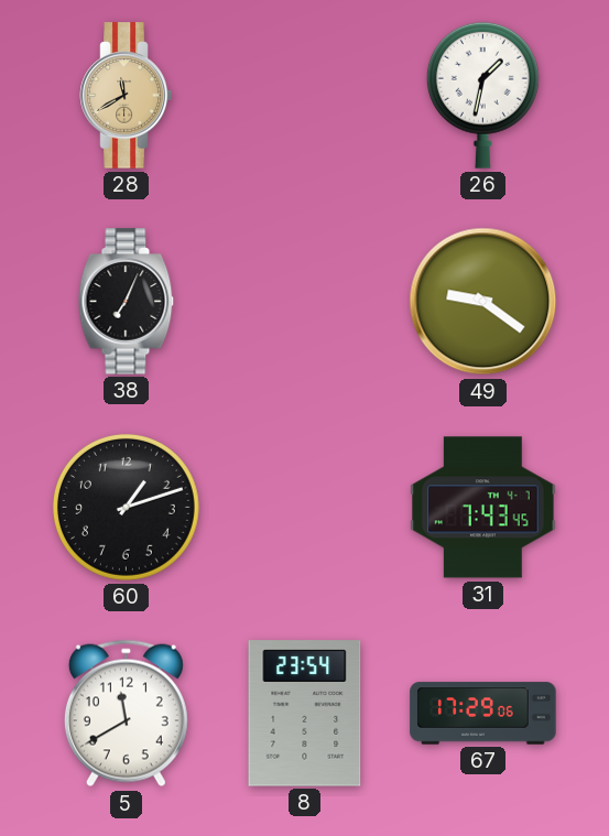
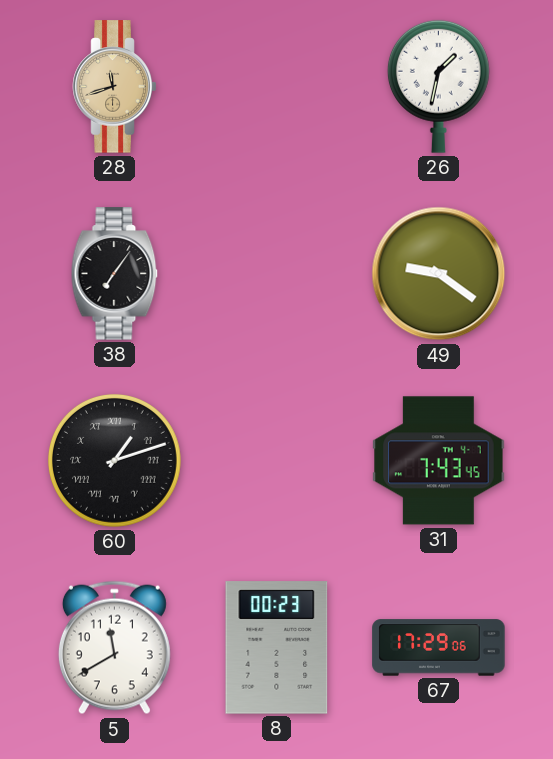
28: 11:40 -> 11:42 (115, 87)
38: 7:04 -> 7:06 (115, 274)
60 numerals: Arabic -> Roman (114, 460)
8: 23:54 -> 00:23 (277, 648)
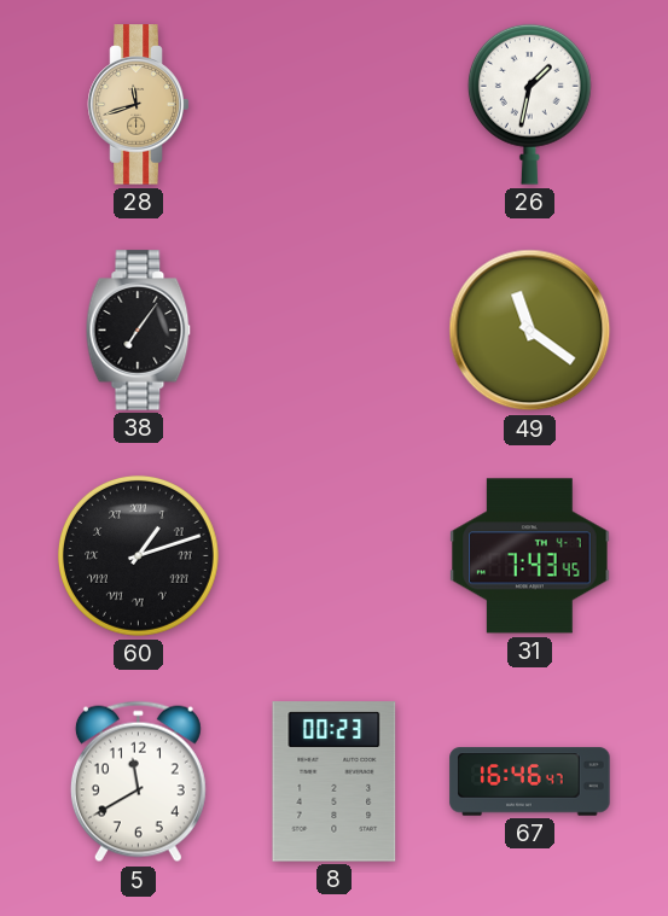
49: 9:21 -> 11:21 (530, 331)
67: 17:29 -> 16:46 (530, 782)
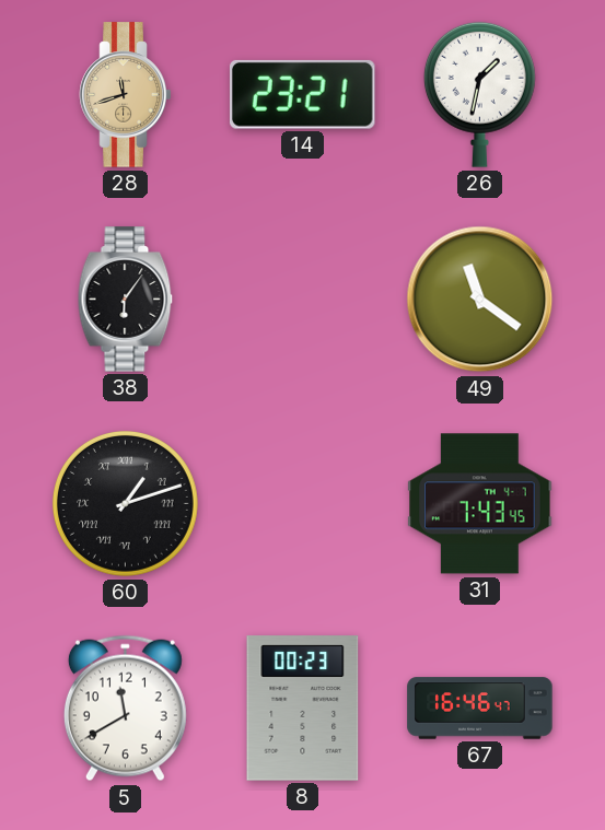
14: none -> 23:21 (302, 94)
38: 7:06 -> 6:06 (126, 300)
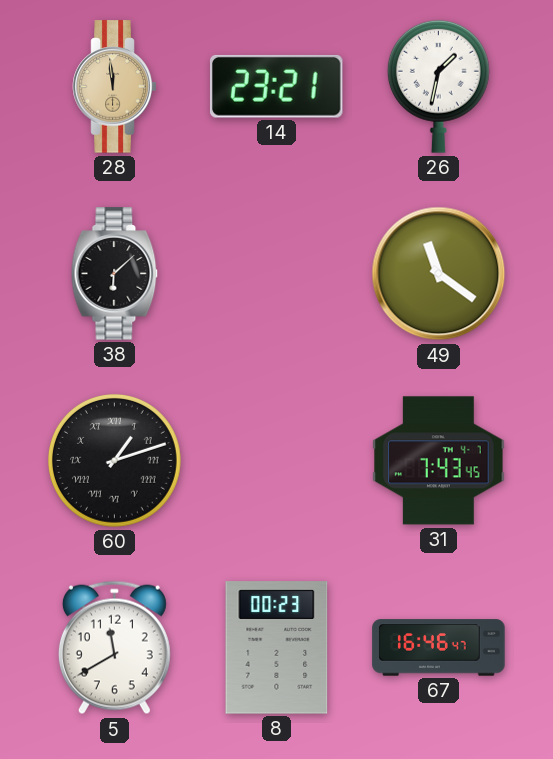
28: 11:42 -> 11:59 (115, 87)
38: 6:06 -> 6:08 (115, 274)
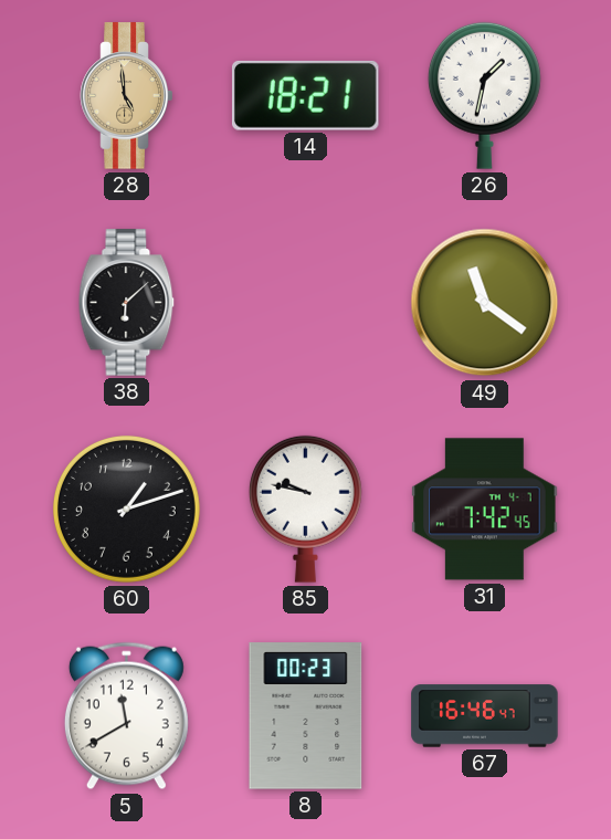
28: 11:59 -> 4:59 (127, 96)
14: 23:21 -> 18:21 (305, 95)
60 numerals: Roman -> Arabic (126, 508)
85: none -> 9:47 (305, 508)
31: 7:43 -> 7:42 (485, 510)
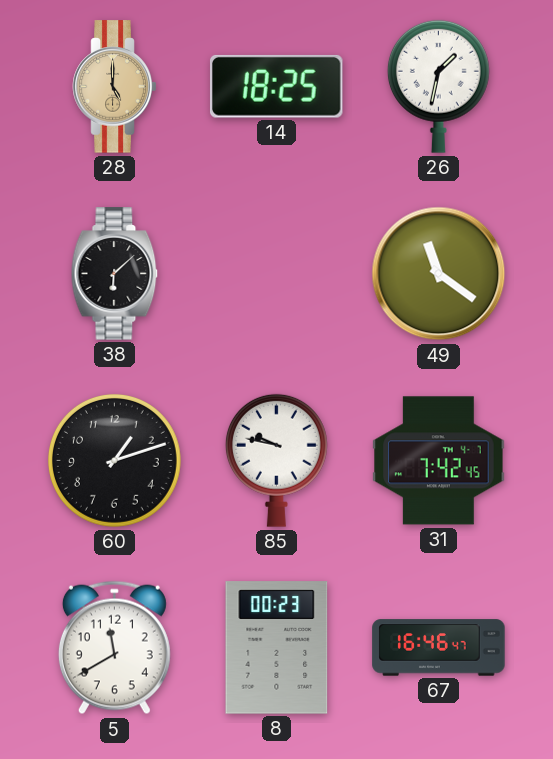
28: 4:59 -> 5:00 (115, 87)
14: 18:21 -> 18:25 (276, 86)
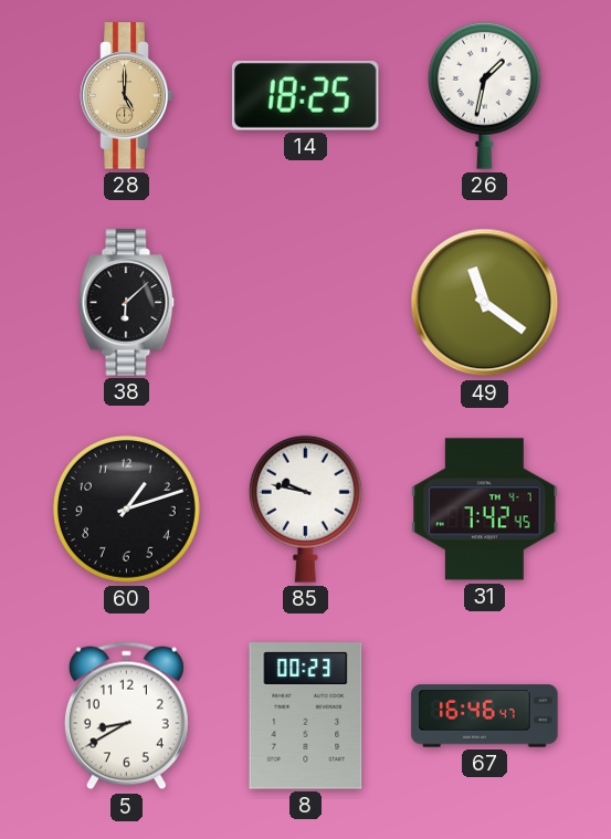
5: 11:40 -> 8:40 (126, 716)
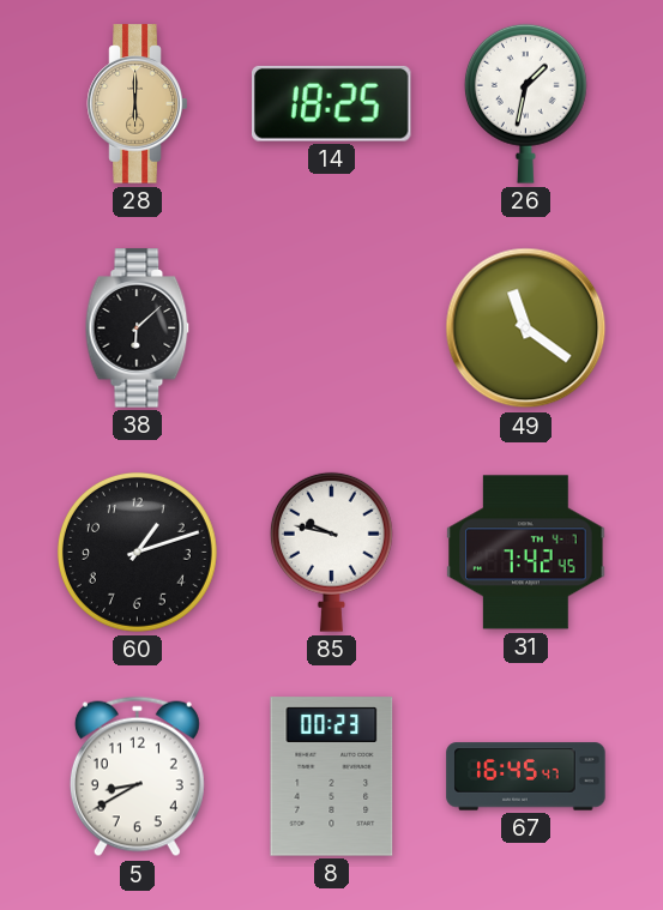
28: 5:00 -> 6:00 (138, 104)
67: 16:46 -> 16:45 (526, 777)
